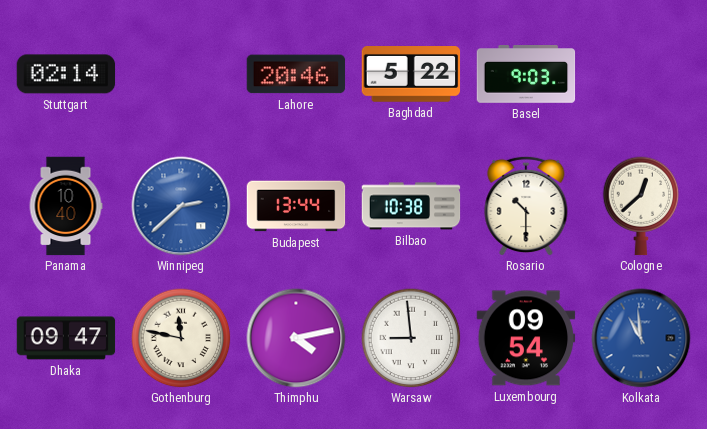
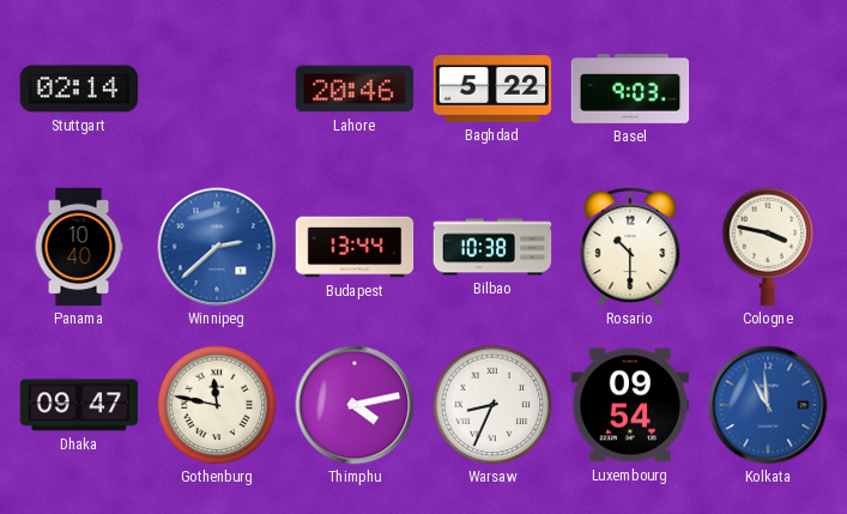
Cologne: 12:38 -> 3:47 (768, 247)
Warsaw: 8:59 -> 8:34 (492, 405)
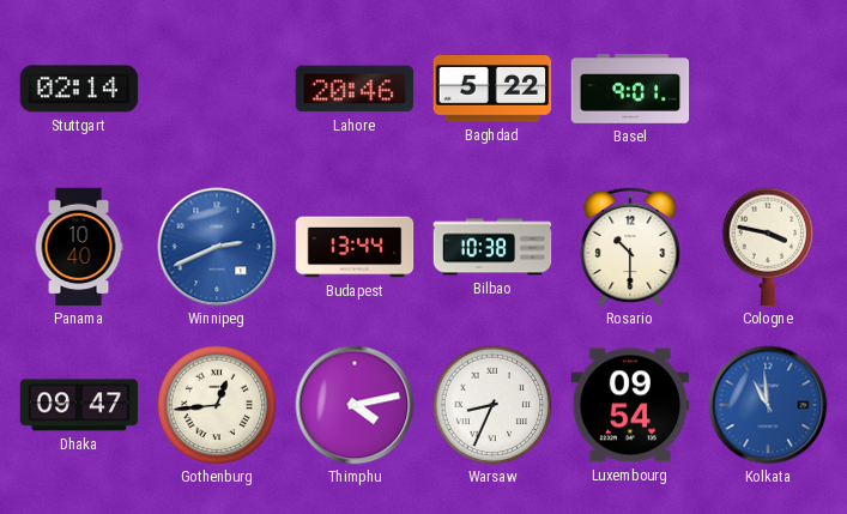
Basel: 9:03 -> 9:01 (630, 90)
Winnipeg: 2:38 -> 2:41 (217, 247)
Gothenburg: 11:47 -> 12:44 (217, 405)
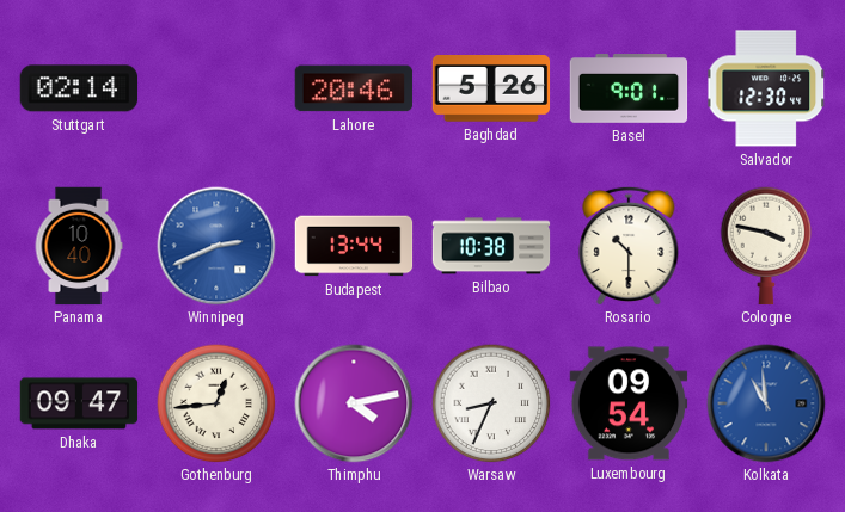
Baghdad: 5:22 -> 5:26 (491, 90)
Salvador: none -> 12:30 (766, 88)
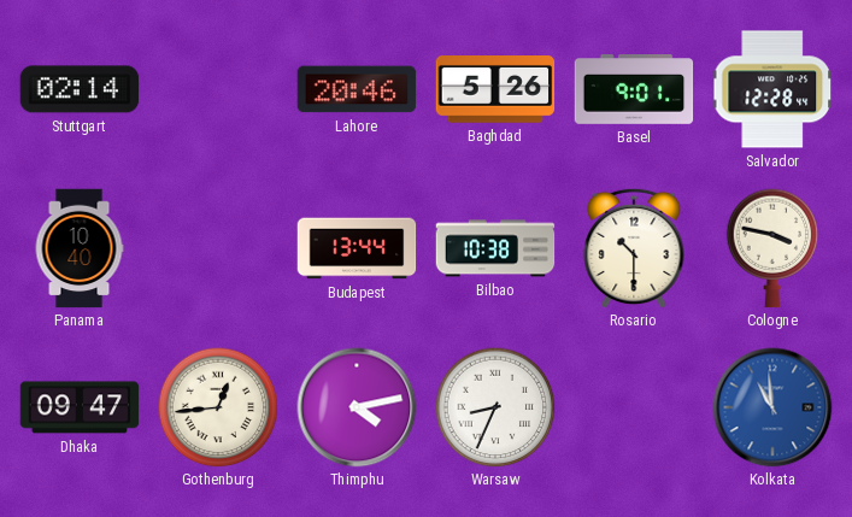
Salvador: 12:30 -> 12:28 (772, 89)
Winnipeg: 2:41 -> none (216, 246)
Luxembourg: 09:54 -> none (629, 403)
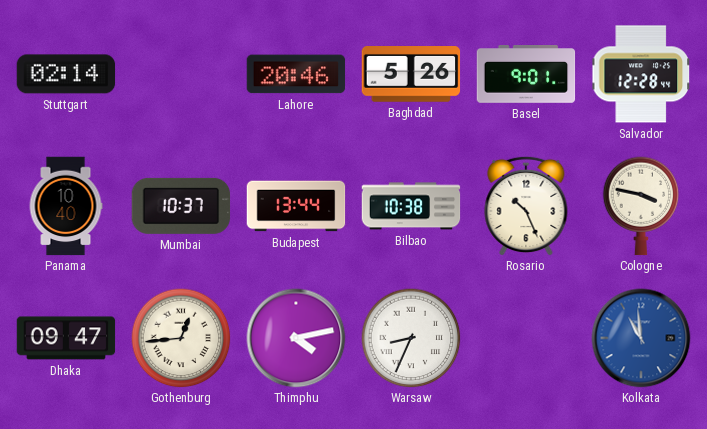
Mumbai: none -> 10:37 (181, 206)
Rosario: 10:30 -> 10:26 (526, 206)
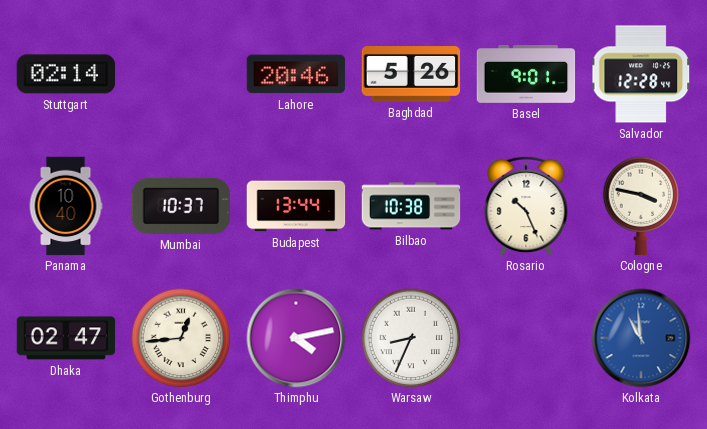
Dhaka: 09:47 -> 02:47 (66, 338)
